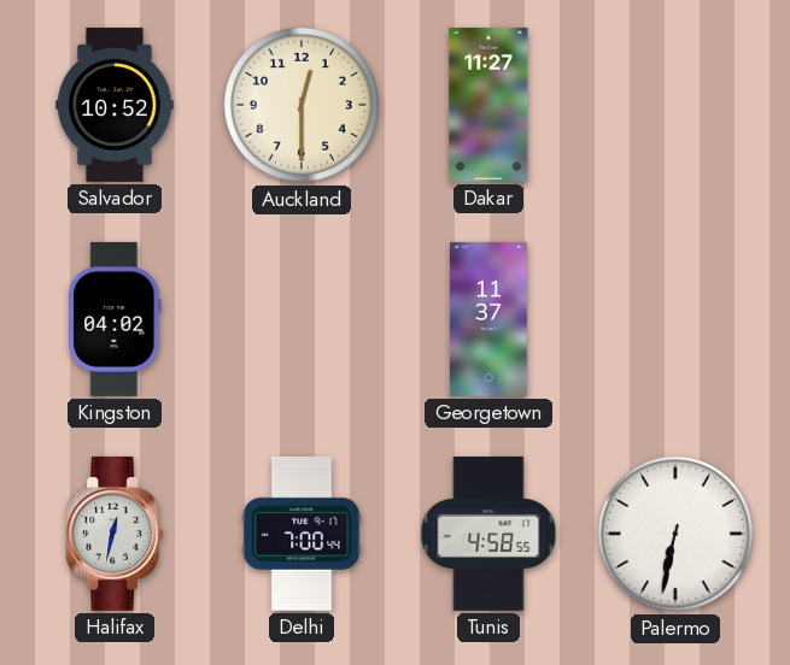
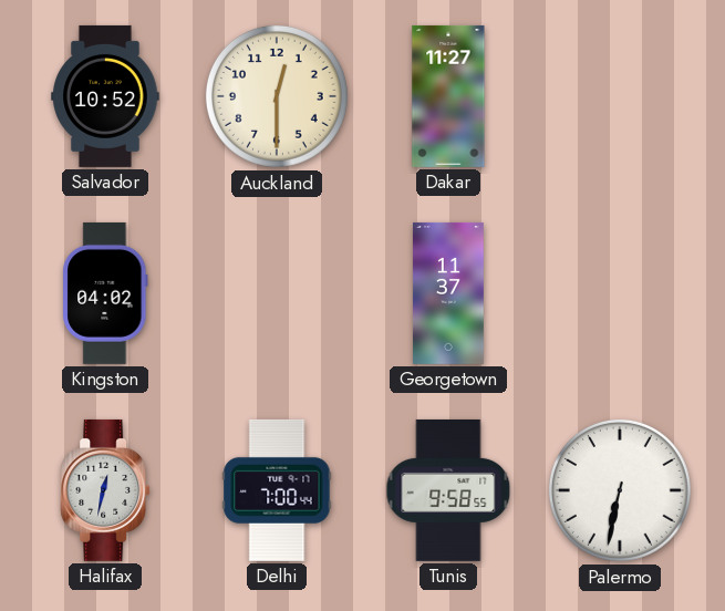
Tunis: 4:58 -> 9:58 (448, 490)
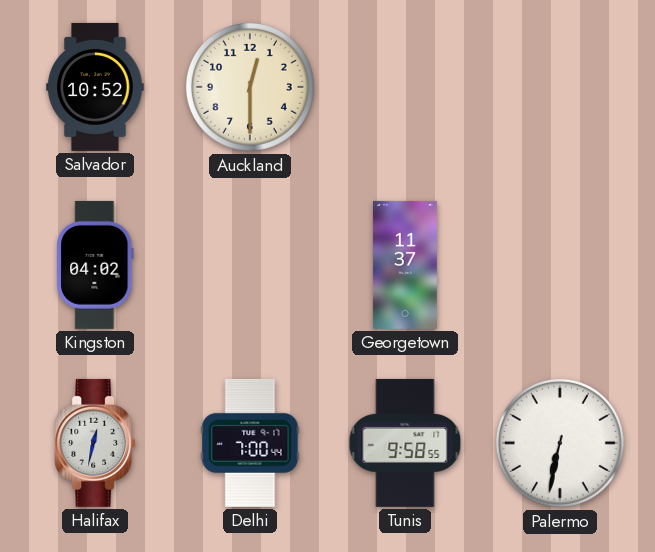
Dakar: 11:27 -> none (448, 96)
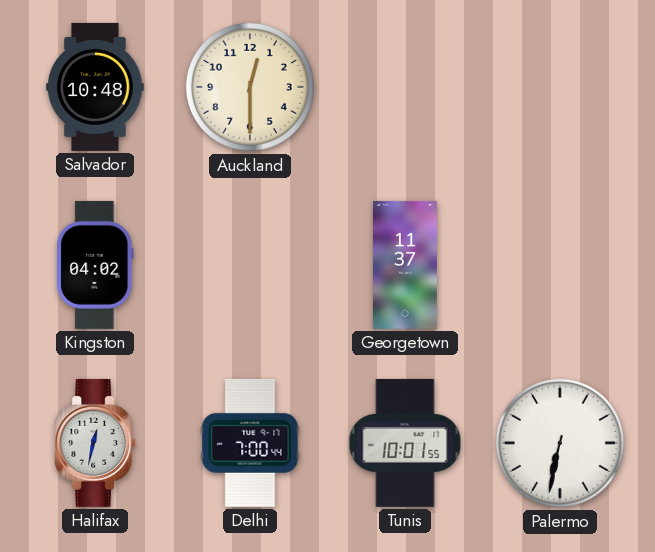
Salvador: 10:52 -> 10:48 (95, 87)
Tunis: 9:58 -> 10:01 (405, 443)
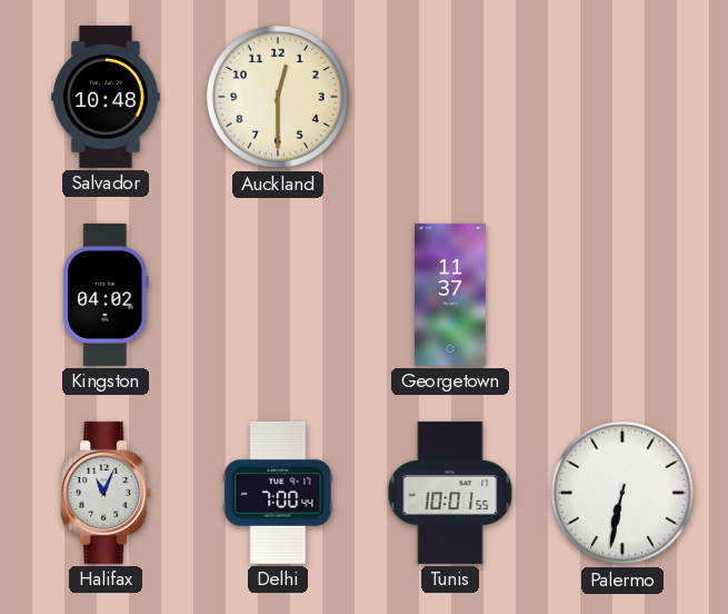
Halifax: 12:32 -> 11:04 (106, 493)
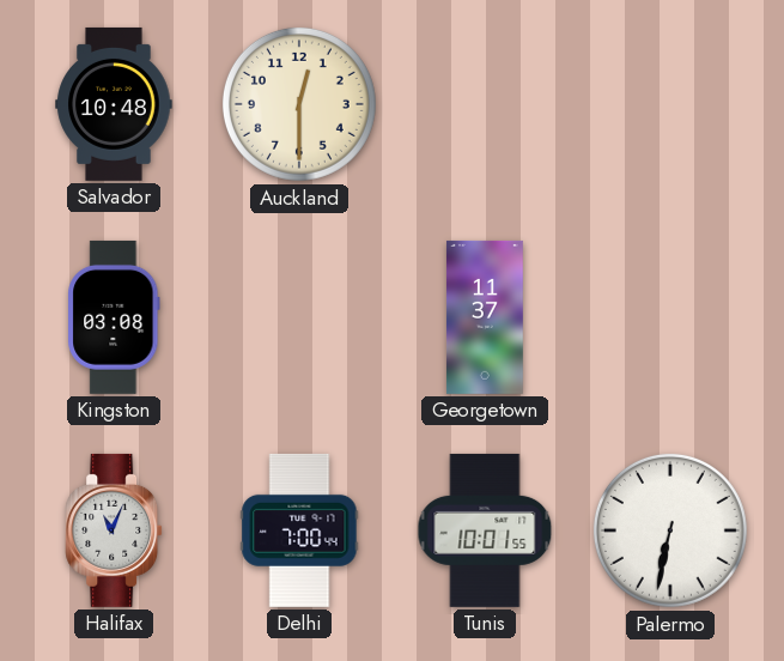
Kingston: 04:02 -> 03:08 (114, 317)
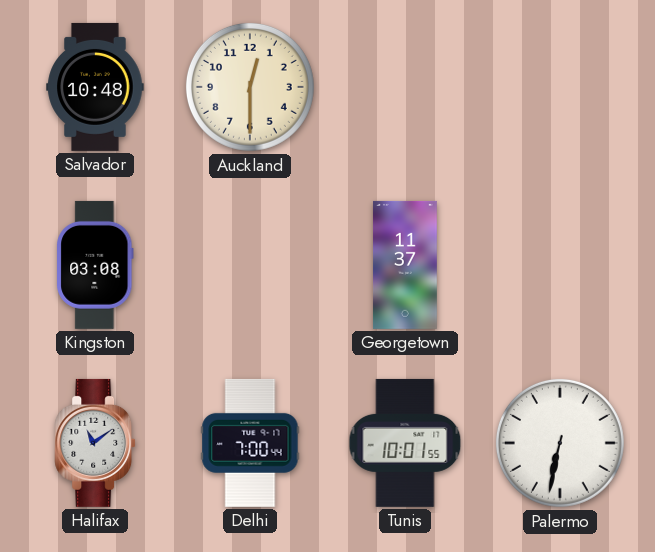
Halifax: 11:04 -> 11:09 (95, 443)
